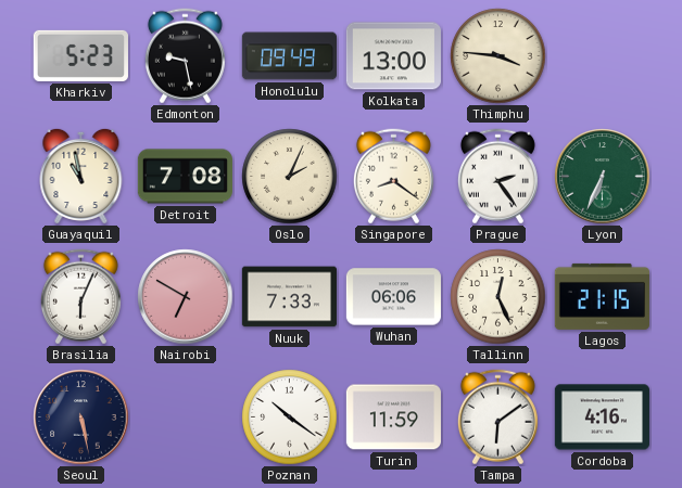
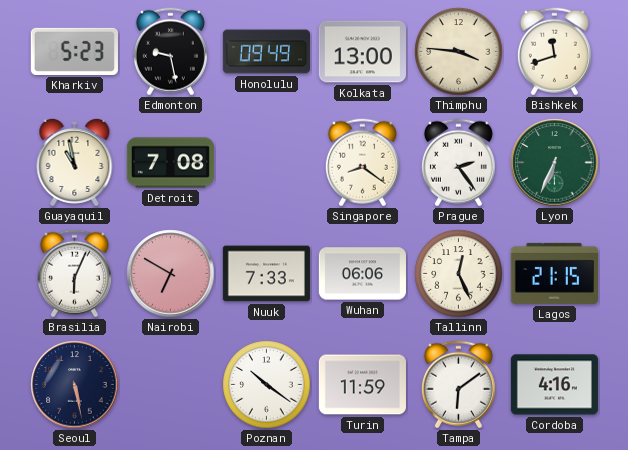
Bishkek: none -> 11:42 (554, 52)
Oslo: 2:04 -> none (290, 177)
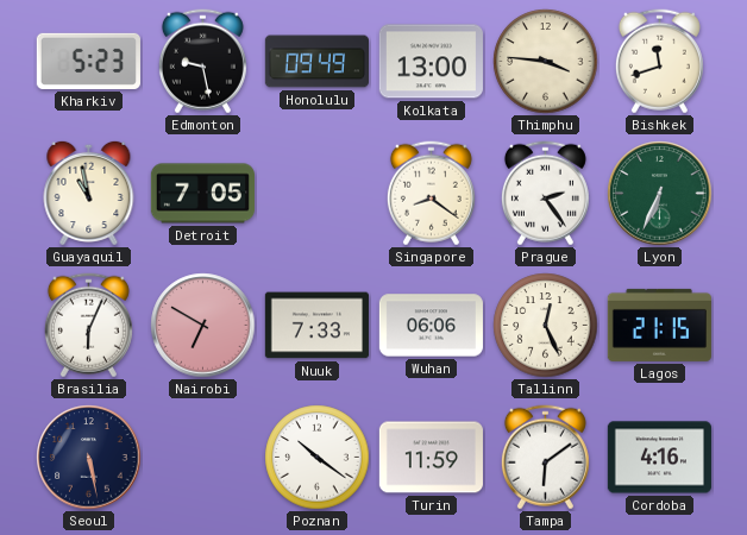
Detroit: 7:08 -> 7:05 (202, 194)
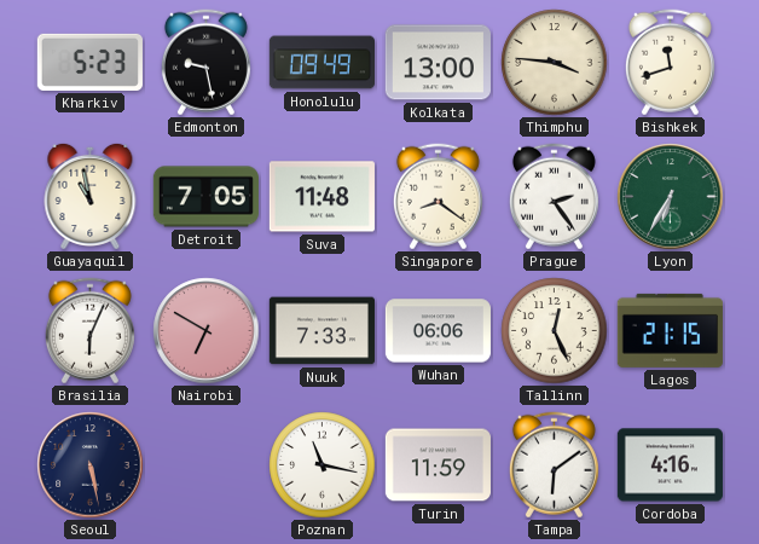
Suva: none -> 11:48 (321, 197)
Lyon: 6:34 -> 6:35 (671, 197)
Poznan: 10:21 -> 11:17 (323, 465)
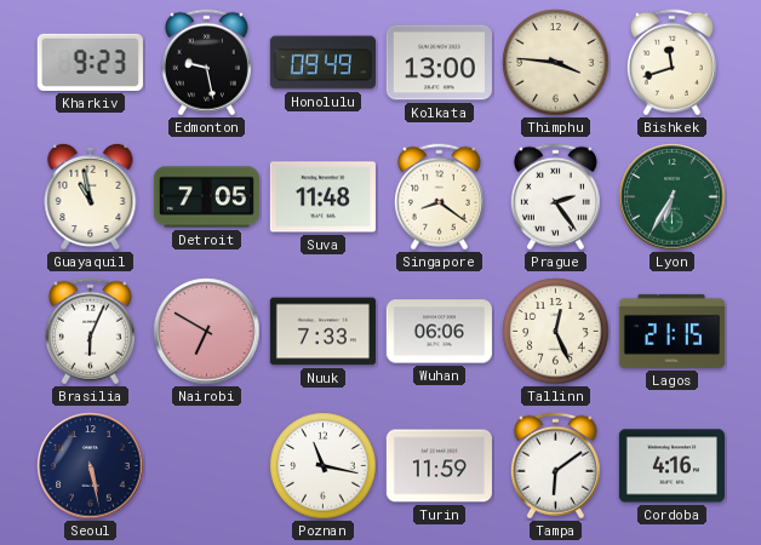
Kharkiv: 5:23 -> 9:23 (90, 62)
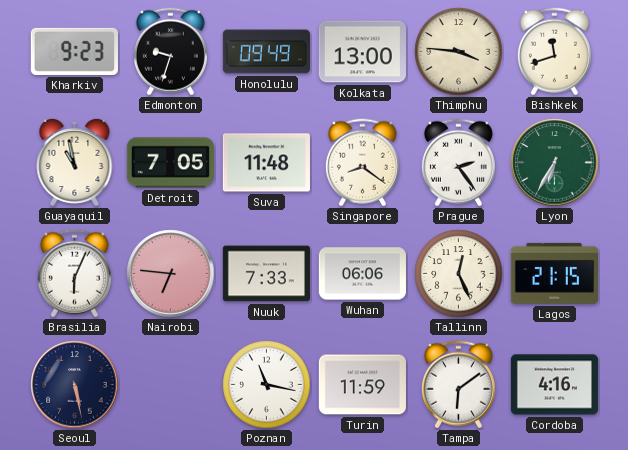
Edmonton: 9:28 -> 9:33 (170, 52)
Nairobi: 6:50 -> 6:46 (171, 274)
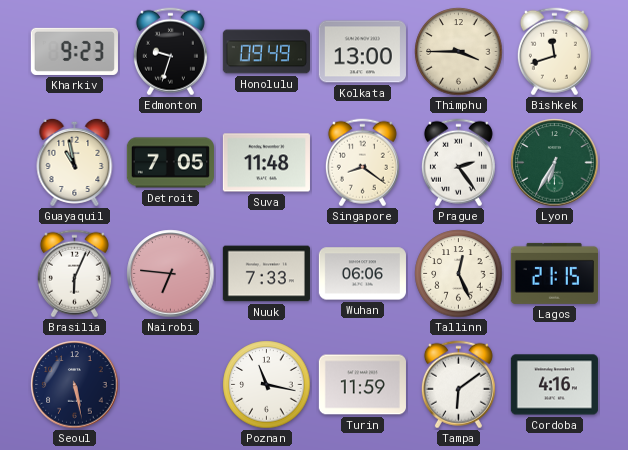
Thimphu: 3:46 -> 3:45 (459, 52)
